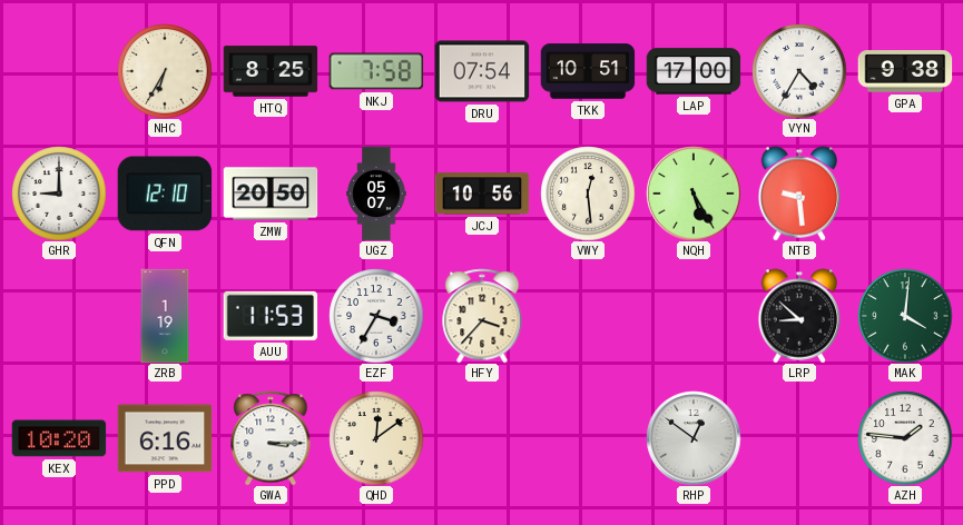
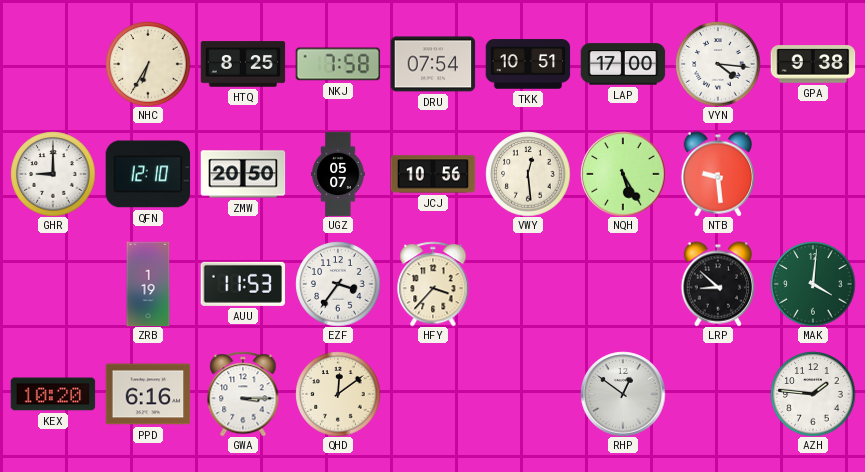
VYN: 4:35 -> 4:16 (718, 64)
EZF: 3:35 -> 3:36 (338, 284)
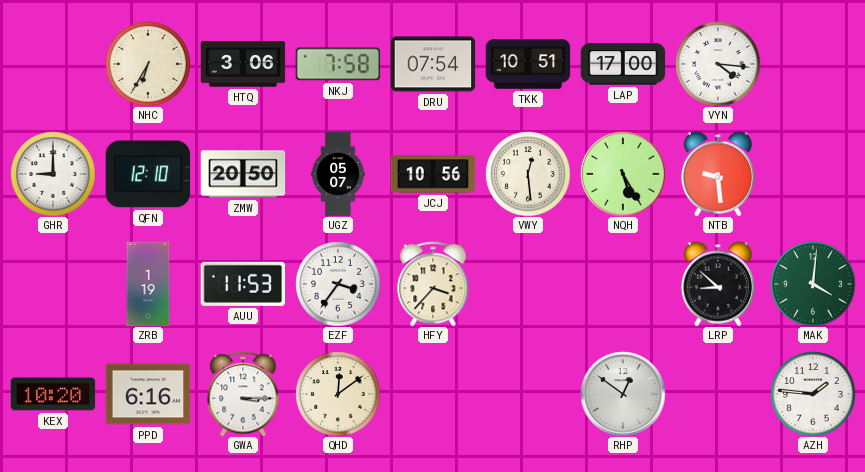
HTQ: 8:25 -> 3:06 (243, 64)
GPA: 9:38 -> none (813, 64)
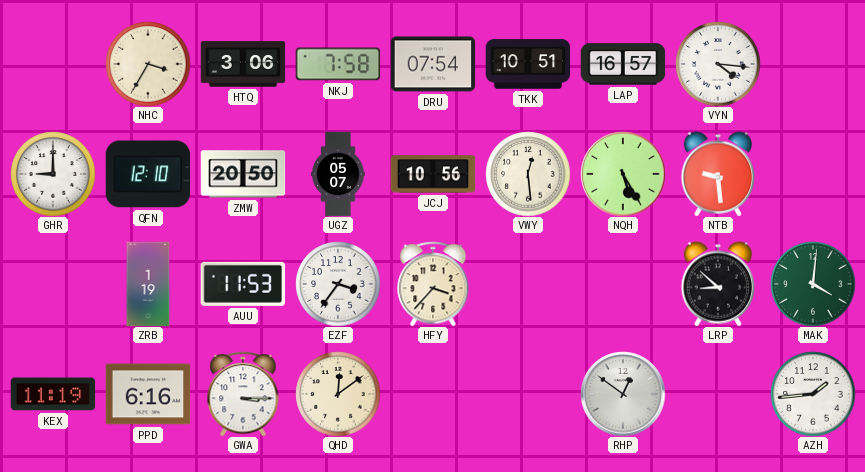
NHC: 6:35 -> 3:35 (148, 64)
LAP: 17:00 -> 16:57 (623, 64)
KEX: 10:20 -> 11:19 (53, 394)
AZH: 1:46 -> 1:44 (813, 394)
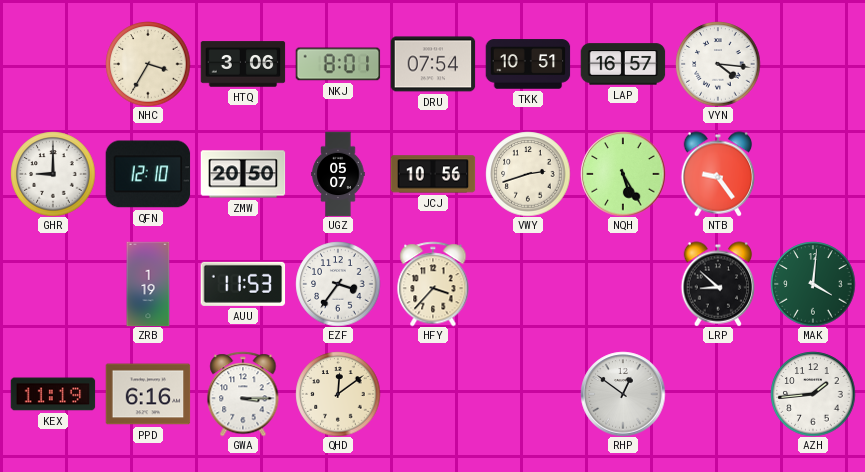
NKJ: 7:58 -> 8:01 (338, 64)
VWY: 12:29 -> 2:42 (528, 174)
NTB: 9:29 -> 9:24 (718, 174)
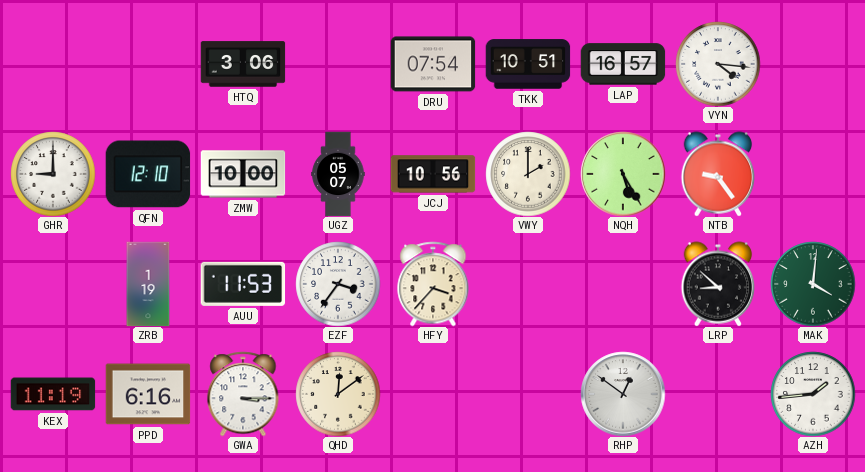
NHC: 3:35 -> none (148, 64)
NKJ: 8:01 -> none (338, 64)
ZMW: 20:50 -> 10:00 (243, 174)
VWY: 2:42 -> 2:00 (528, 174)
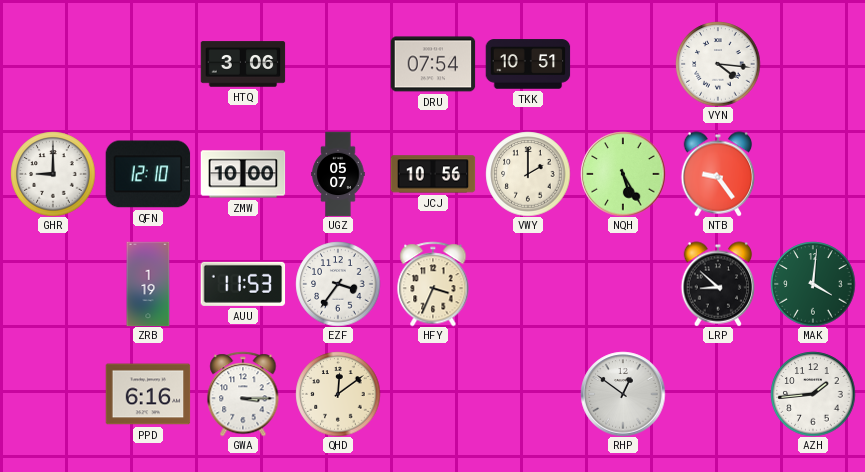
LAP: 16:57 -> none (623, 64)
HFY: 3:37 -> 3:34 (433, 284)
KEX: 11:19 -> none (53, 394)
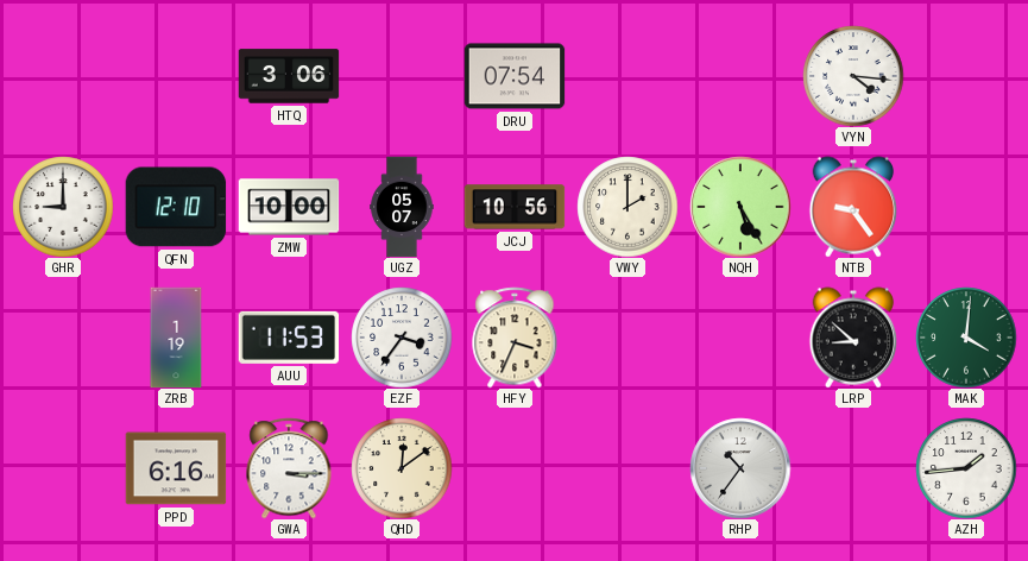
TKK: 10:51 -> none (528, 64)
RHP: 12:51 -> 10:36 (740, 468)
